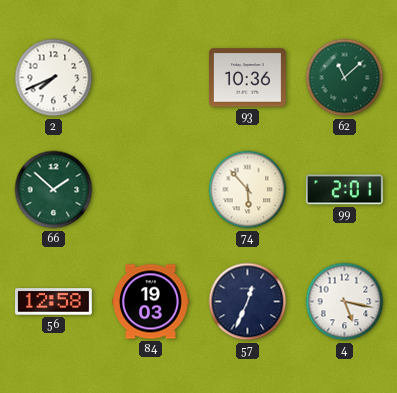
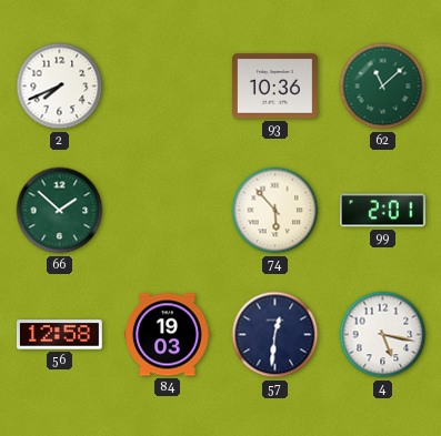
57: 12:34 -> 12:31 (275, 335)
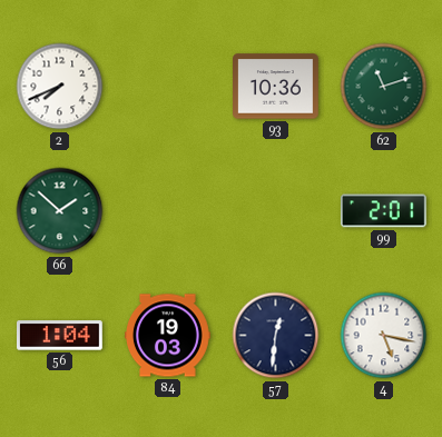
62: 11:08 -> 11:12 (384, 87)
74: 5:53 -> none (275, 211)
56: 12:58 -> 1:04 (60, 336)
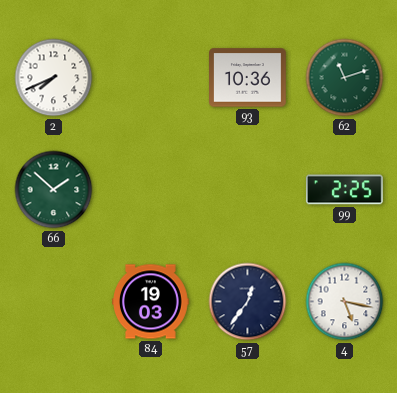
99: 2:01 -> 2:25 (344, 190)
56: 1:04 -> none (60, 336)
57: 12:31 -> 12:36 (248, 302)
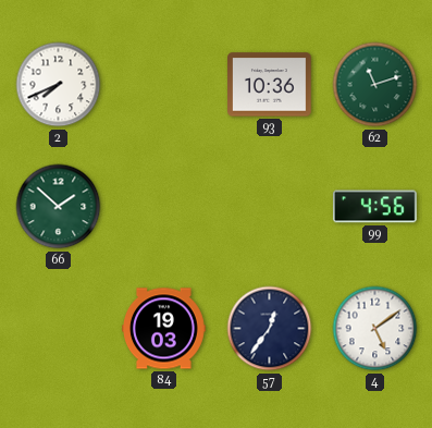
99: 2:25 -> 4:56 (374, 207)
4: 5:17 -> 5:09 (375, 329)
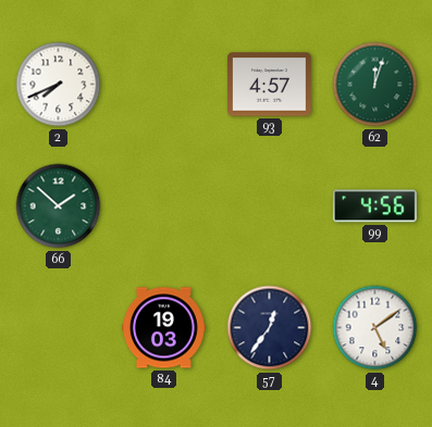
93: 10:36 -> 4:57 (270, 85)
62: 11:12 -> 12:03 (375, 85)
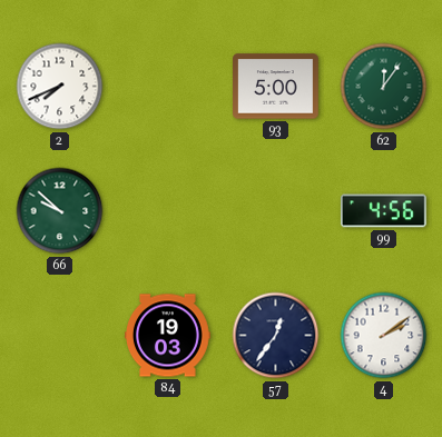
93: 4:57 -> 5:00 (276, 87)
62: 12:03 -> 12:06 (384, 87)
66: 1:52 -> 9:52 (60, 211)
4: 5:09 -> 2:09 (384, 336)
